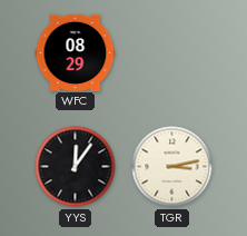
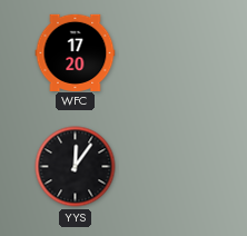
WFC: 08:29 -> 17:20 (76, 52)
TGR: 3:13 -> none (172, 167)
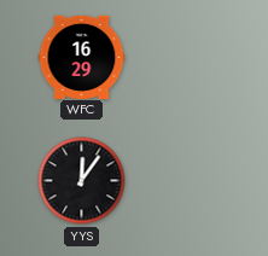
WFC: 17:20 -> 16:29 (82, 57)
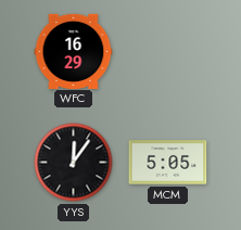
MCM: none -> 5:05 (168, 163)
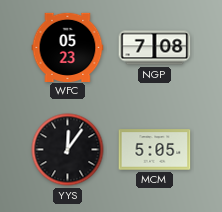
WFC: 16:29 -> 05:23 (68, 47)
NGP: none -> 7:08 (155, 48)
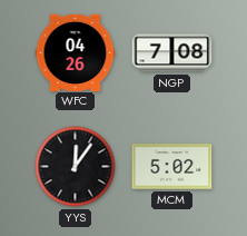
WFC: 05:23 -> 04:26 (76, 52)
MCM: 5:05 -> 5:02 (172, 167)
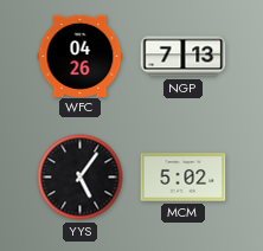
NGP: 7:08 -> 7:13 (184, 57)
YYS: 12:06 -> 5:06 (81, 178)
